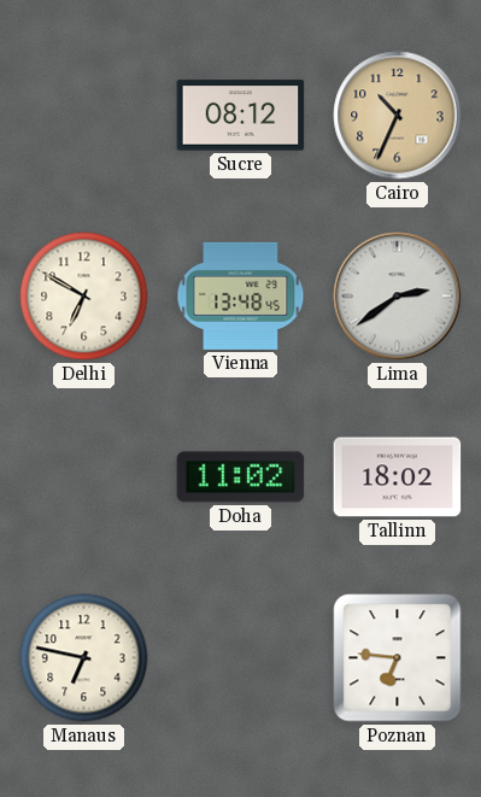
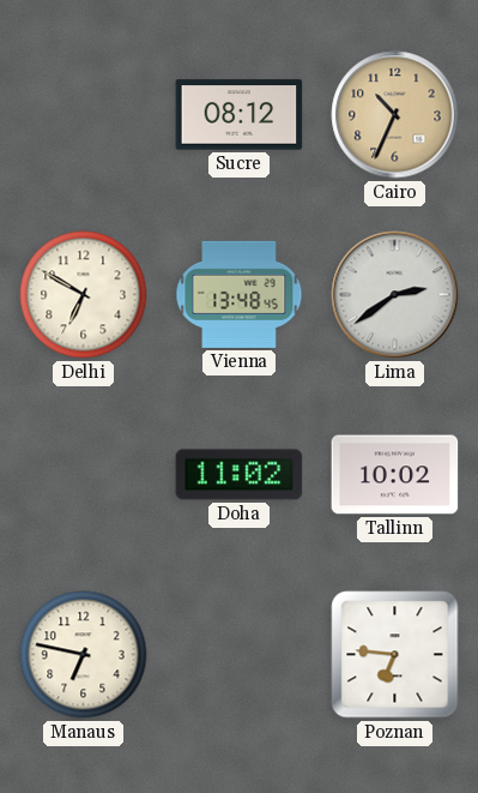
Tallinn: 18:02 -> 10:02 (395, 475)
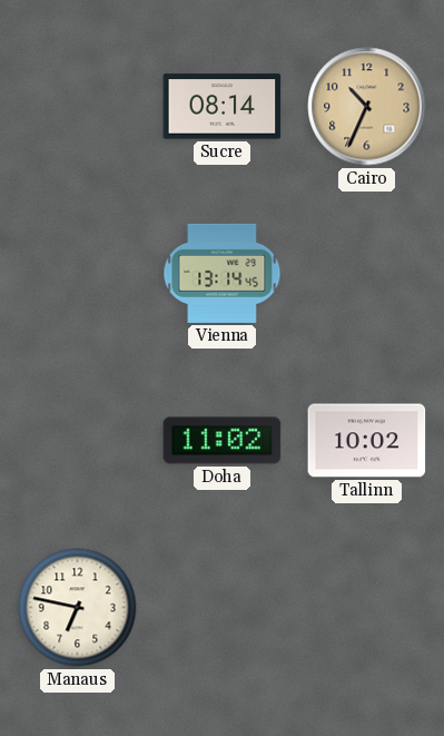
Sucre: 08:12 -> 08:14 (223, 107)
Delhi: 6:50 -> none (84, 295)
Vienna: 13:48 -> 13:14 (223, 273)
Lima: 2:39 -> none (395, 295)
Poznan: 6:46 -> none (395, 655)
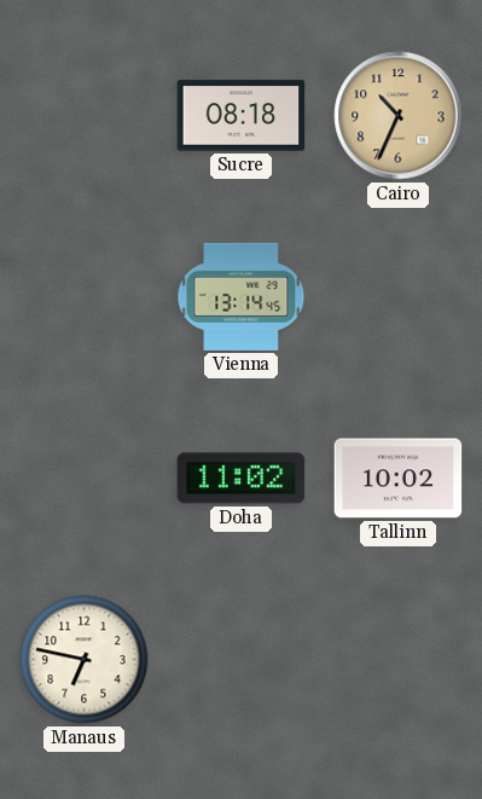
Sucre: 08:14 -> 08:18 (242, 116)
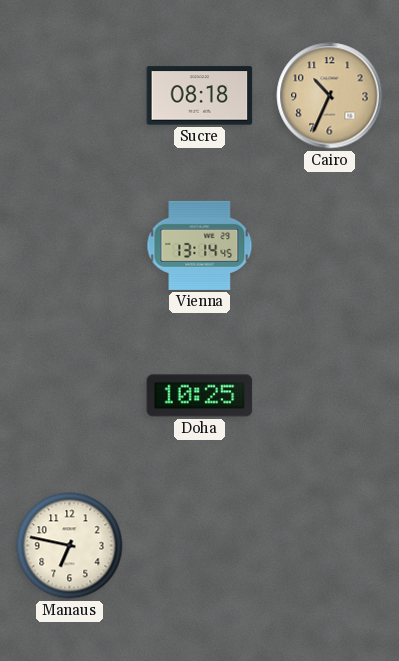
Doha: 11:02 -> 10:25 (200, 396)
Tallinn: 10:02 -> none (399, 479)
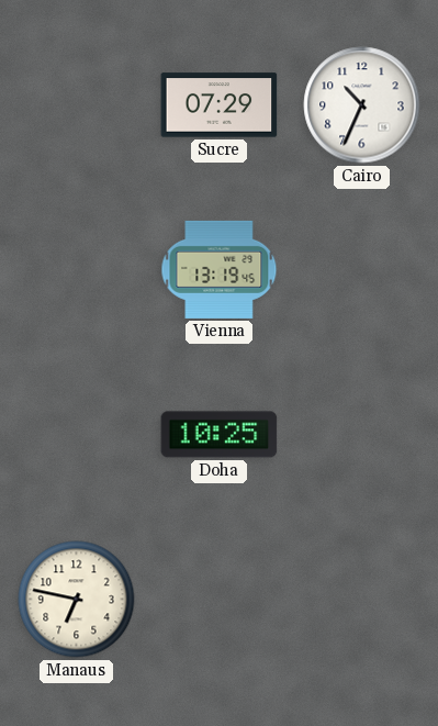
Sucre: 08:18 -> 07:29 (220, 105)
Cairo dial: champagne -> white (362, 105)
Vienna: 13:14 -> 13:19 (220, 269)
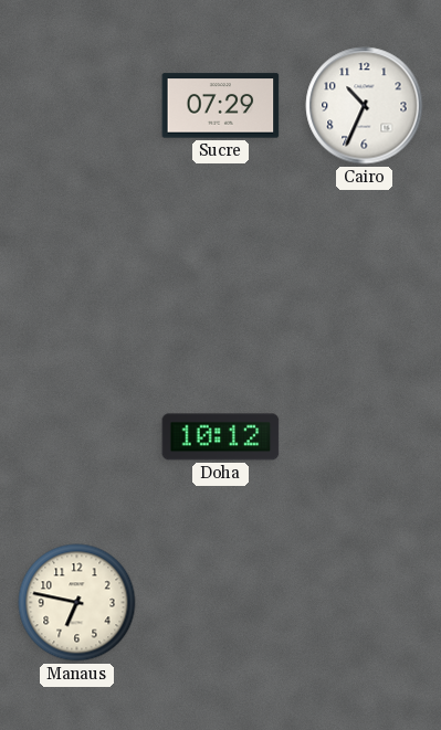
Vienna: 13:19 -> none (220, 269)
Doha: 10:25 -> 10:12 (221, 437)
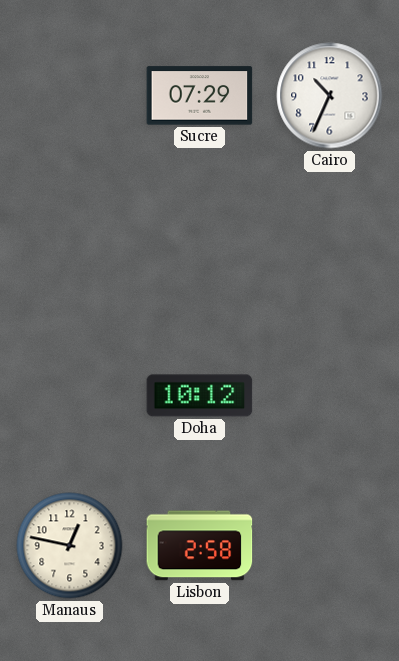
Manaus: 6:47 -> 12:47 (70, 546)
Lisbon: none -> 2:58 (200, 546)
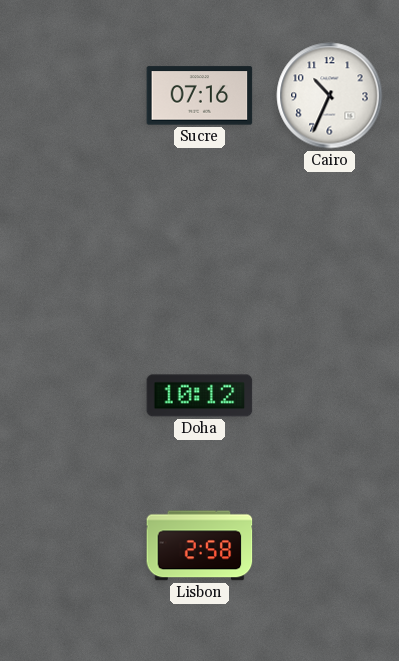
Sucre: 07:29 -> 07:16 (200, 96)
Manaus: 12:47 -> none (70, 546)
